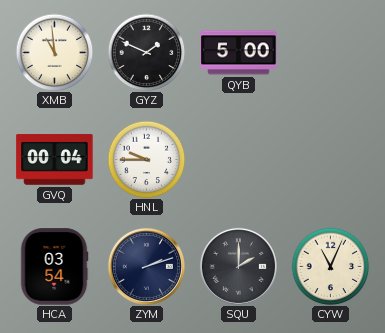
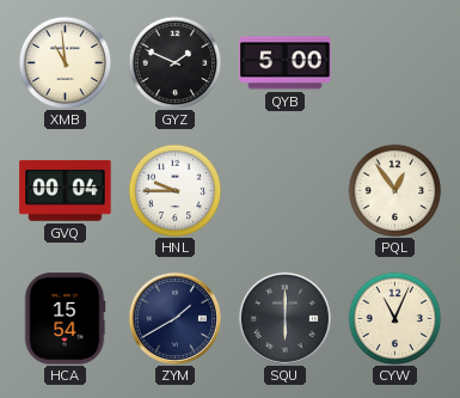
PQL: none -> 12:54 (394, 190)
HCA: 03:54 -> 15:54 (65, 319)
ZYM: 2:12 -> 1:40 (174, 318)
SQU: 2:00 -> 6:00 (284, 318)
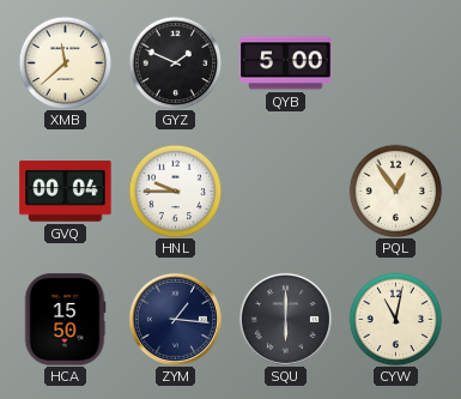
XMB: 10:59 -> 11:38 (65, 62)
HCA: 15:54 -> 15:50 (65, 320)
ZYM: 1:40 -> 1:16 (175, 319)
CYW: 11:04 -> 11:02 (395, 319)
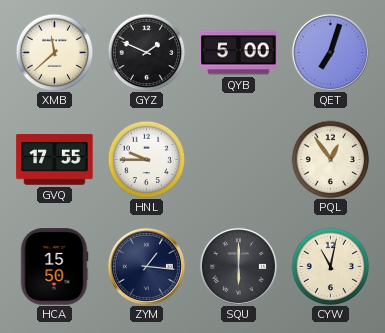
QET: none -> 7:03 (330, 52)
GVQ: 00:04 -> 17:55 (55, 160)
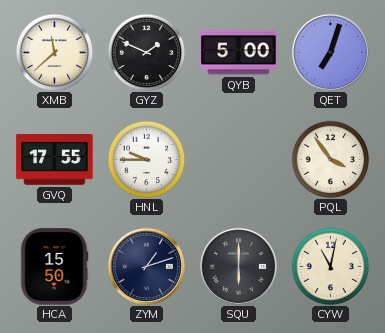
PQL: 12:54 -> 3:54 (330, 159)
ZYM: 1:16 -> 1:12 (146, 266)
